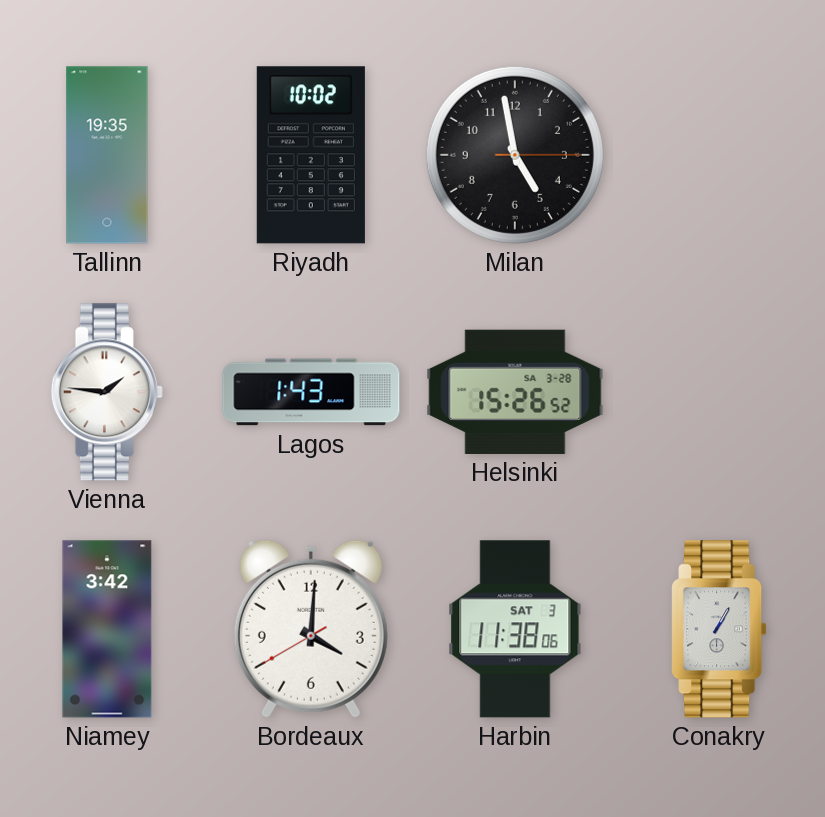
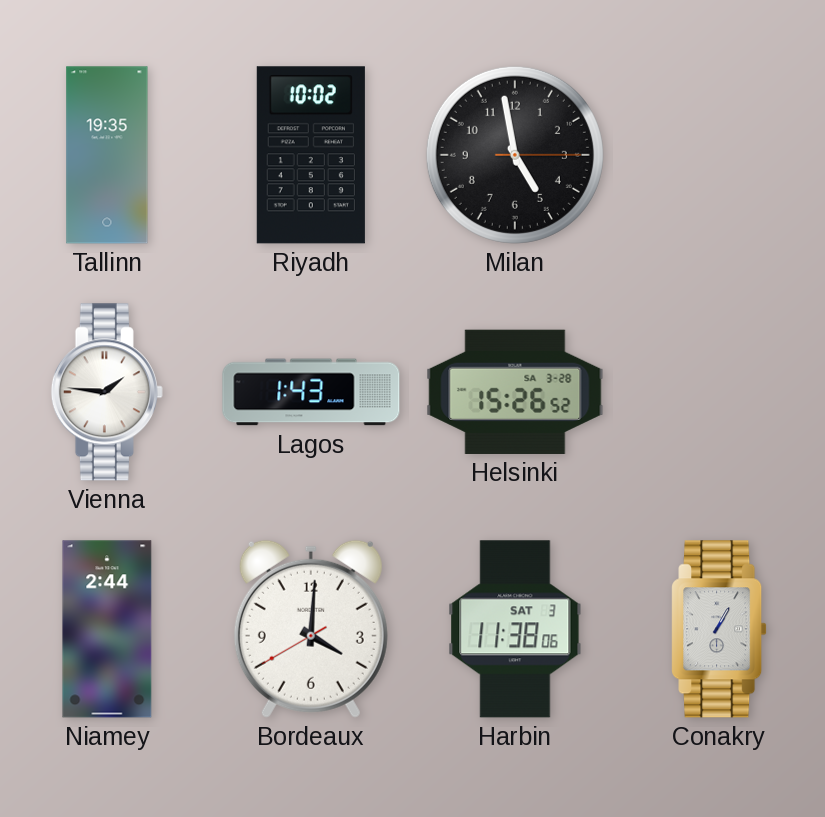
Niamey: 3:42 -> 2:44 (107, 629)
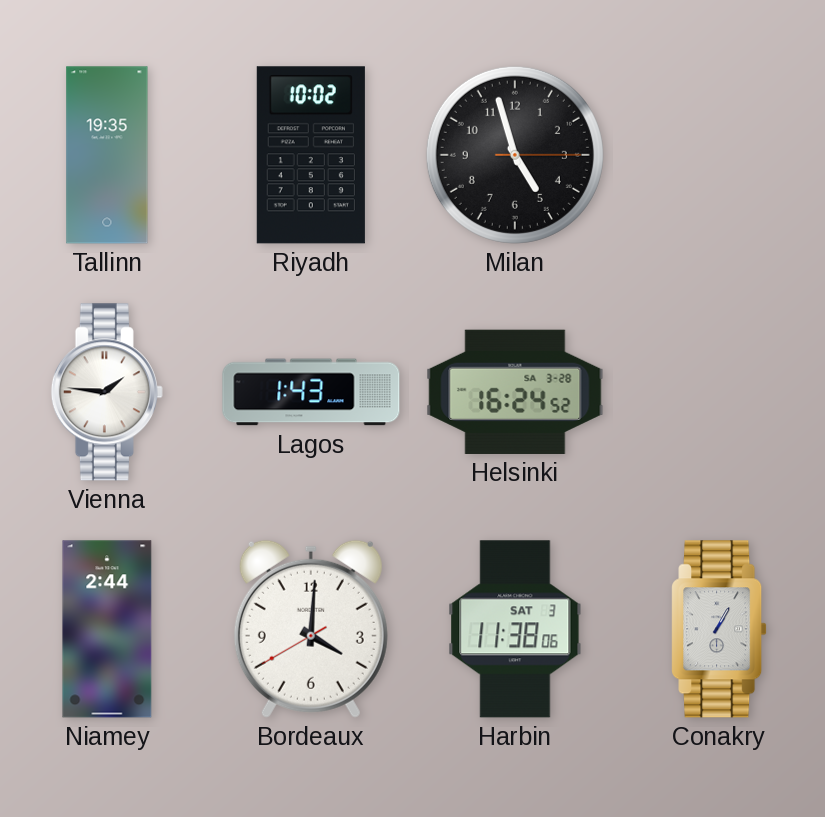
Milan: 4:58 -> 4:57 (515, 155)
Helsinki: 15:26 -> 16:24 (515, 392)
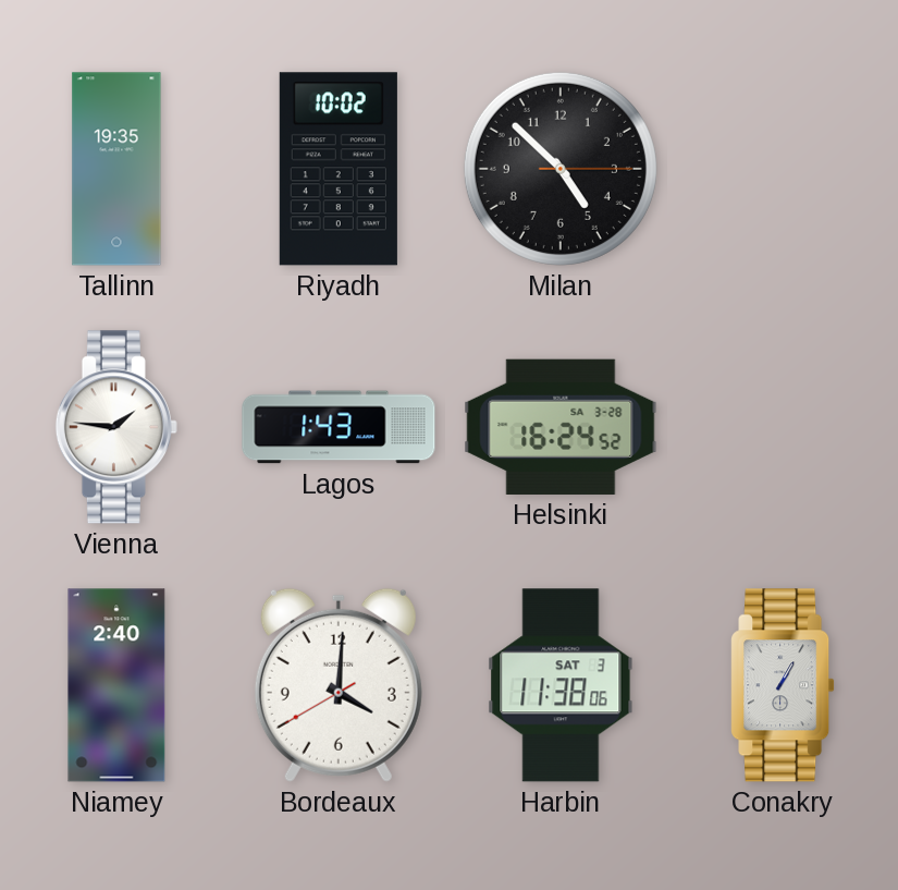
Milan: 4:57 -> 4:52 (561, 169)
Niamey: 2:44 -> 2:40 (116, 685)
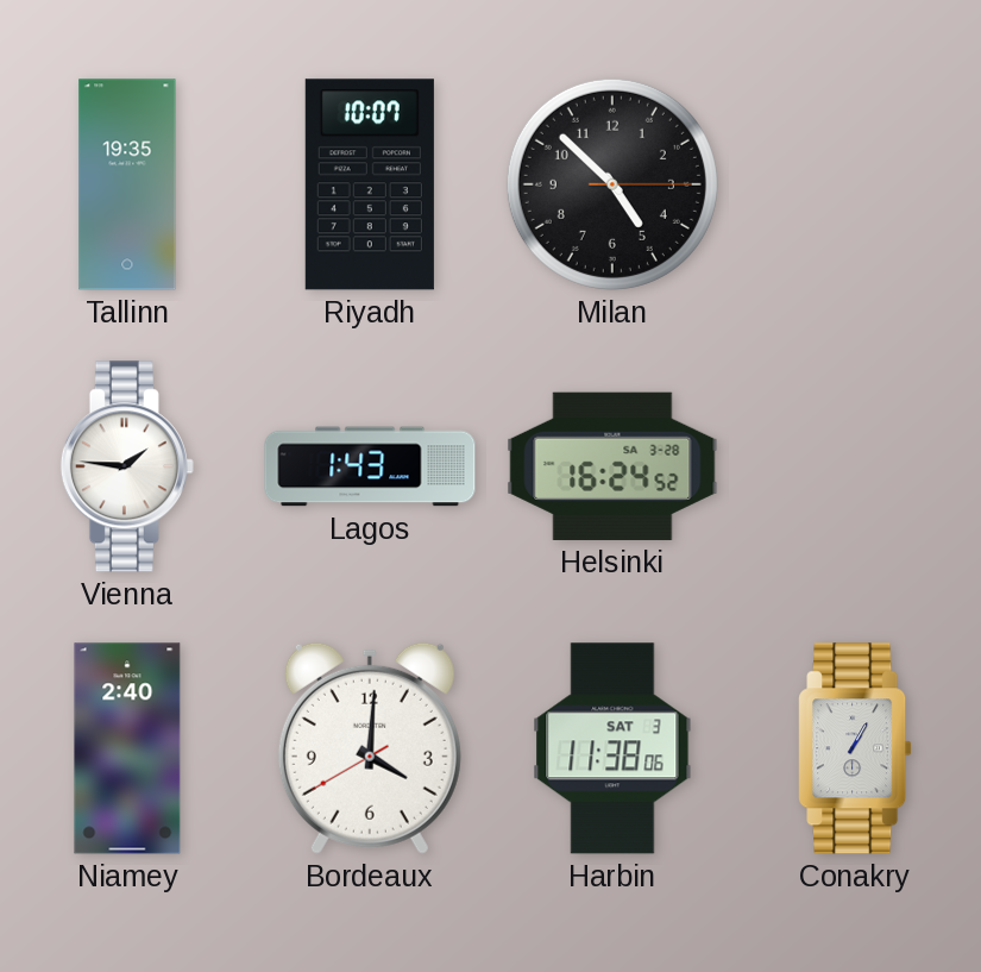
Riyadh: 10:02 -> 10:07 (370, 184)
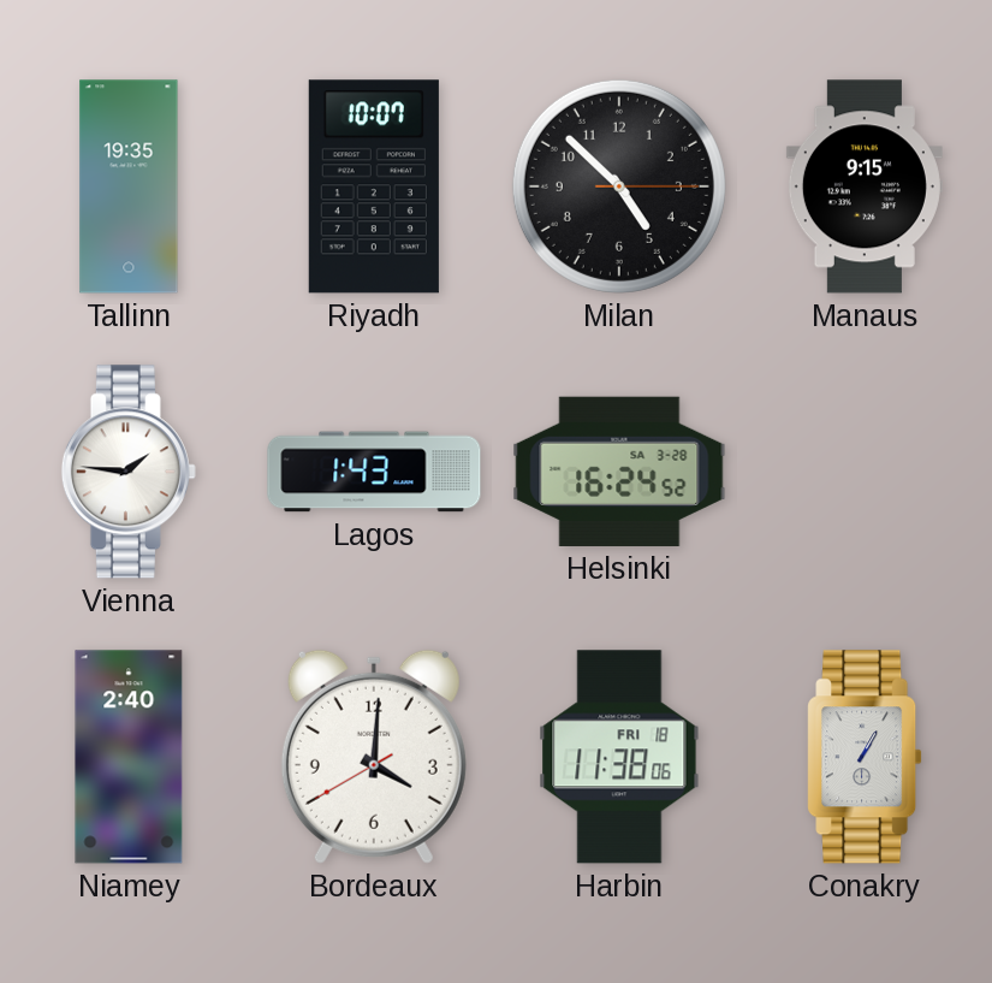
Manaus: none -> 9:15 (865, 186)
Harbin date: SAT 3 -> FRI 18 (619, 757)
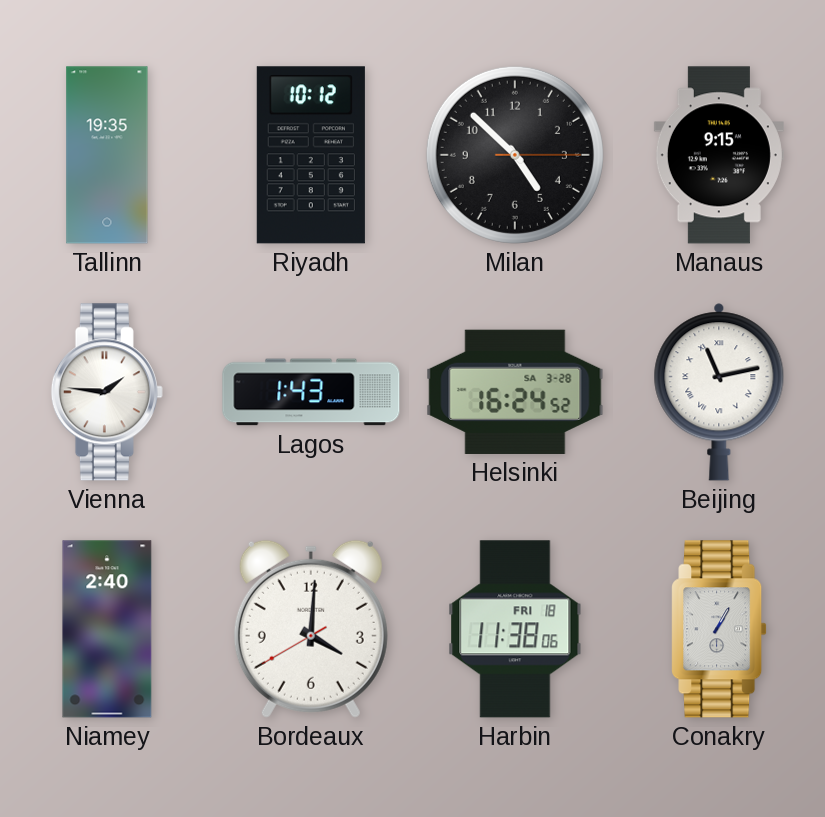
Riyadh: 10:07 -> 10:12 (311, 155)
Beijing: none -> 11:13 (719, 392)
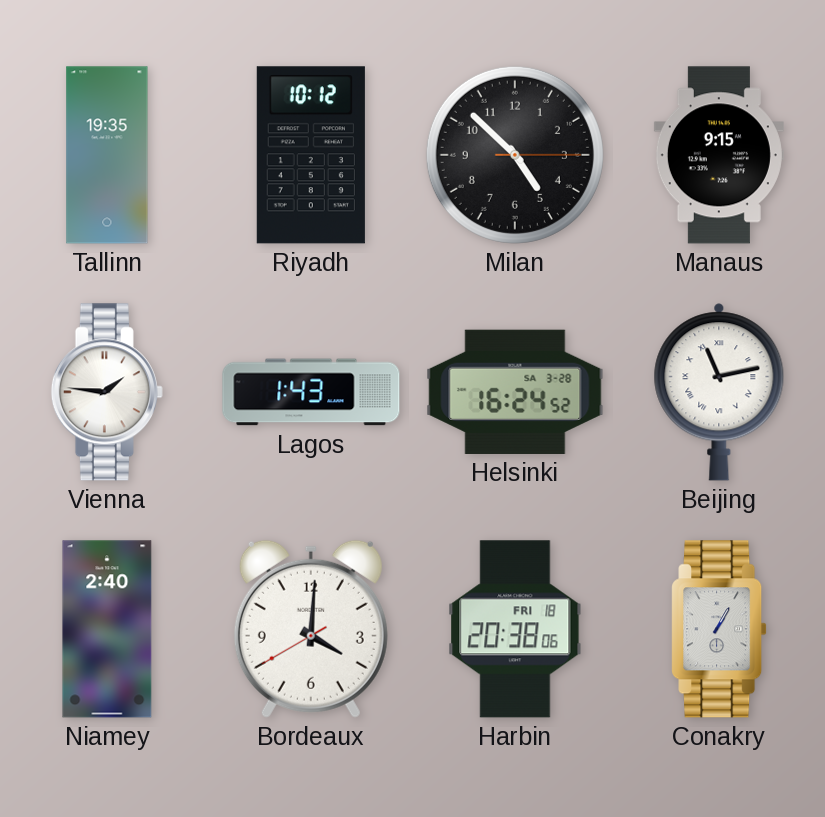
Harbin: 11:38 -> 20:38 (515, 629)
